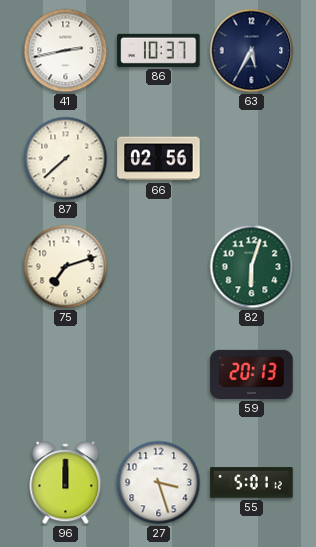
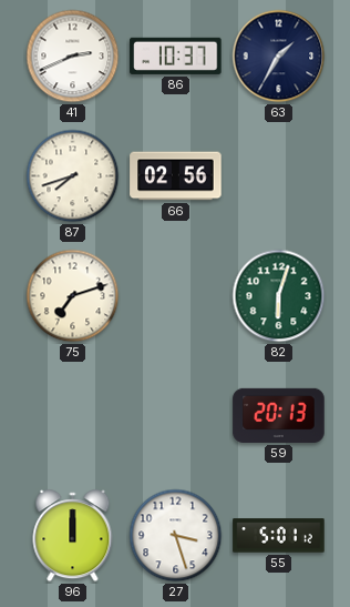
41: 2:43 -> 2:41 (73, 57)
63: 5:35 -> 1:35 (279, 57)
87: 7:38 -> 7:42 (73, 176)
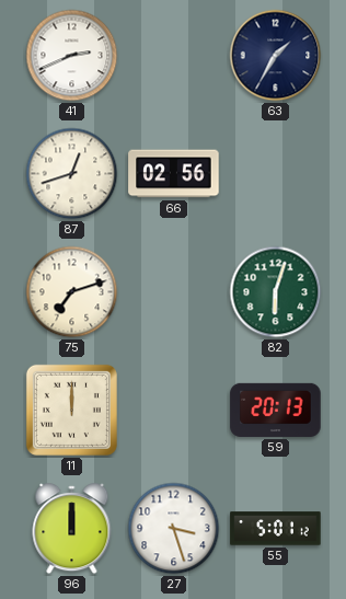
86: 10:37 -> none (176, 55)
87: 7:42 -> 12:42 (72, 174)
11: none -> 12:00 (71, 410)
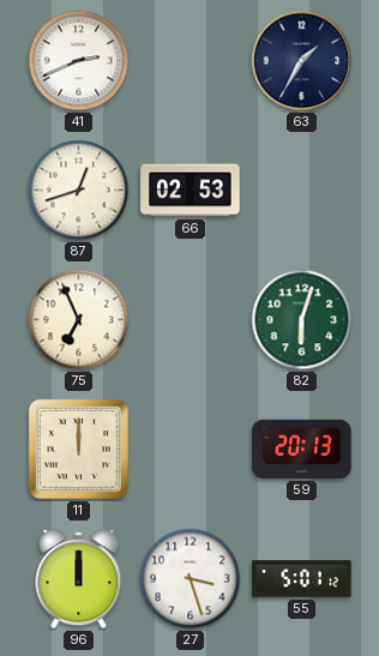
66: 02:56 -> 02:53 (191, 191)
75: 7:12 -> 6:56 (79, 320)
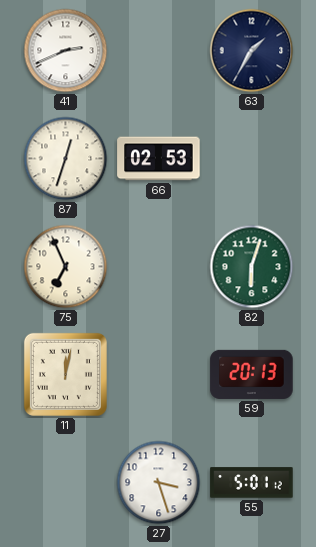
87: 12:42 -> 12:33 (66, 159)
11: 12:00 -> 12:02 (65, 374)
96: 12:00 -> none (79, 579)
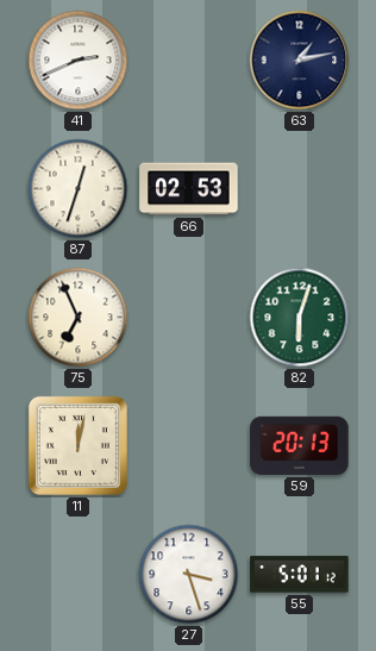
63: 1:35 -> 1:13 (300, 61)
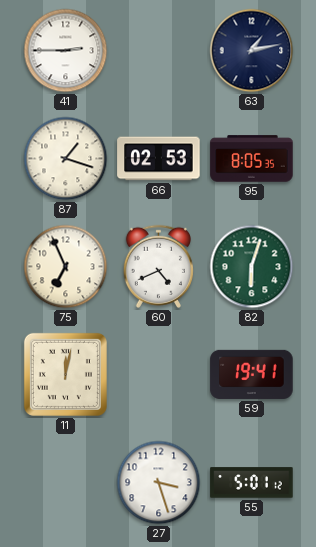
41: 2:41 -> 2:45 (66, 51)
87: 12:33 -> 1:18 (66, 159)
95: none -> 8:05 (252, 159)
60: none -> 4:41 (158, 266)
59: 20:13 -> 19:41 (252, 374)
